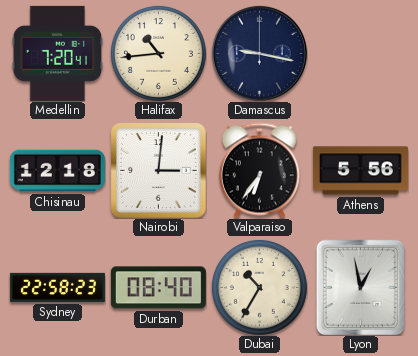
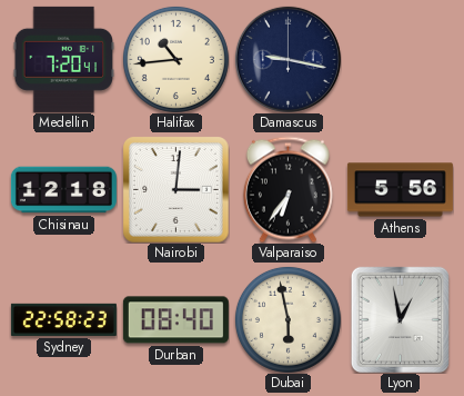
Dubai: 10:35 -> 5:58 (288, 319)
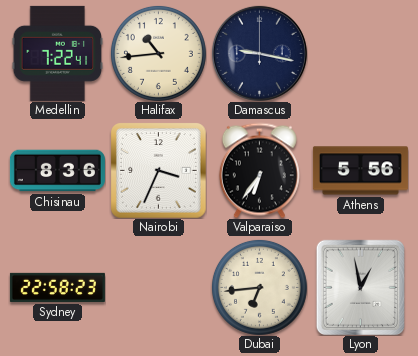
Medellin: 7:20 -> 7:22 (58, 53)
Chisinau: 12:18 -> 8:36 (57, 171)
Nairobi: 3:01 -> 3:34 (159, 171)
Durban: 08:40 -> none (175, 320)
Dubai: 5:58 -> 6:44 (259, 287)
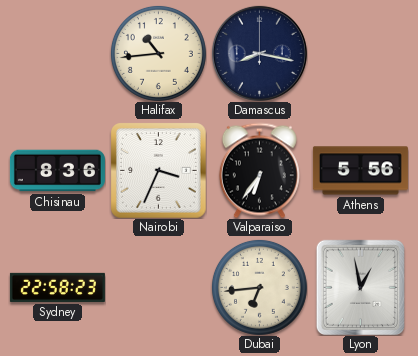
Medellin: 7:22 -> none (58, 53)
Damascus: 9:17 -> 8:17 (259, 53)
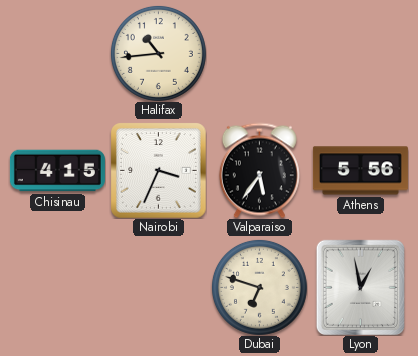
Damascus: 8:17 -> none (259, 53)
Chisinau: 8:36 -> 4:15 (57, 171)
Valparaiso: 6:36 -> 5:36 (259, 170)
Sydney: 22:58 -> none (57, 287)
Dubai: 6:44 -> 6:48 (259, 287)
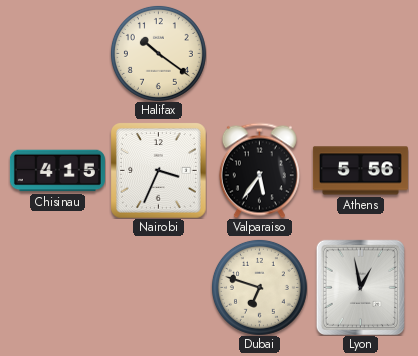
Halifax: 10:44 -> 10:21 (158, 53)
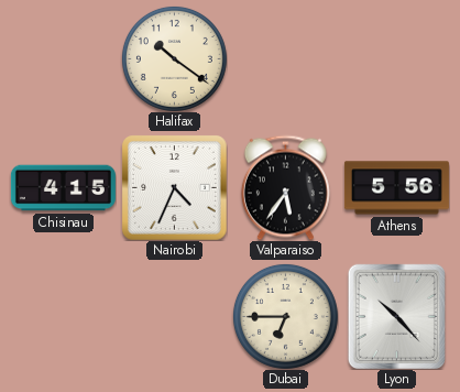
Nairobi: 3:34 -> 4:34 (175, 188)
Dubai: 6:48 -> 6:45 (285, 316)
Lyon: 12:58 -> 10:23 (396, 316)
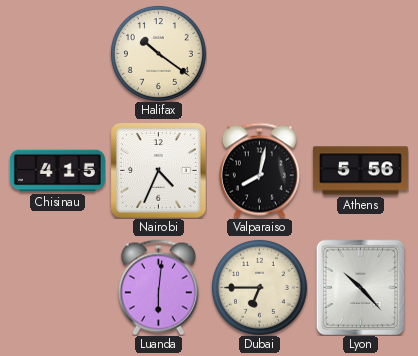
Valparaiso: 5:36 -> 8:02 (259, 170)
Luanda: none -> 6:01 (158, 287)
